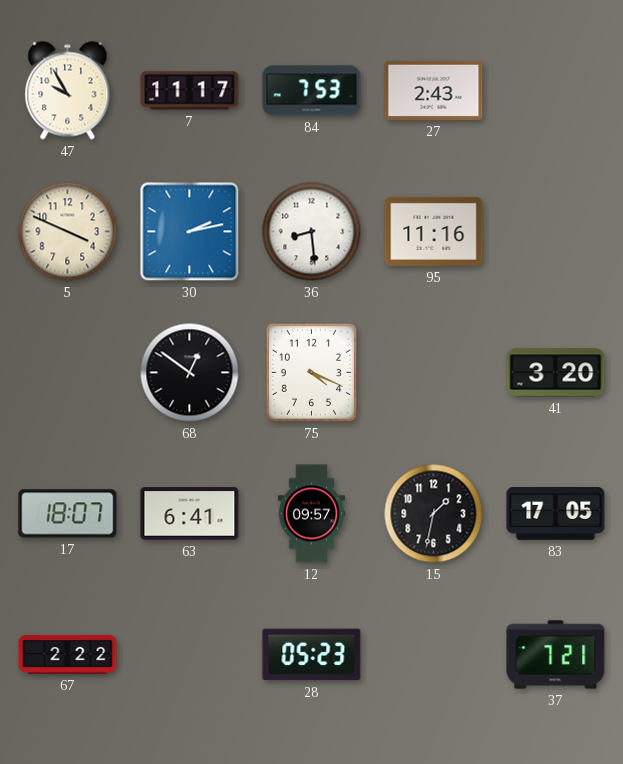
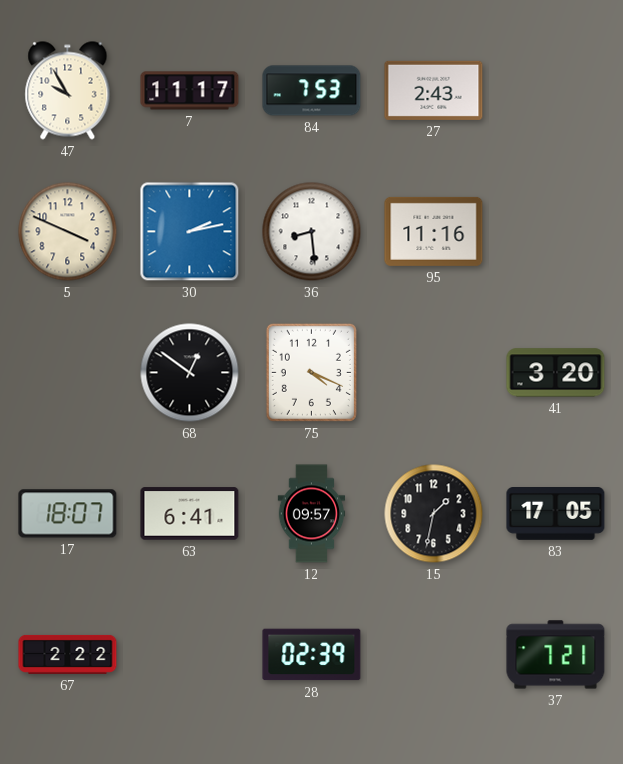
28: 05:23 -> 02:39 (312, 655)
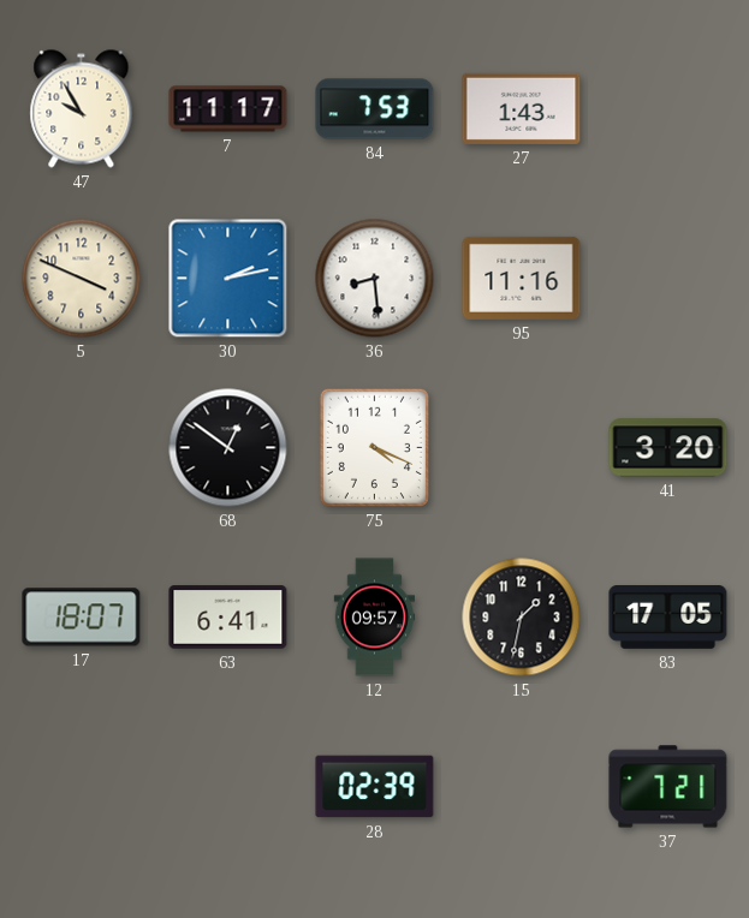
27: 2:43 -> 1:43 (522, 108)
67: 2:22 -> none (68, 654)
